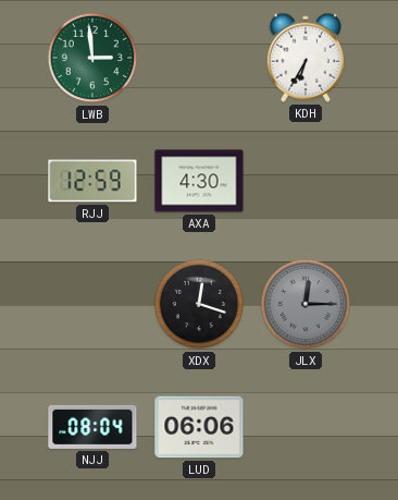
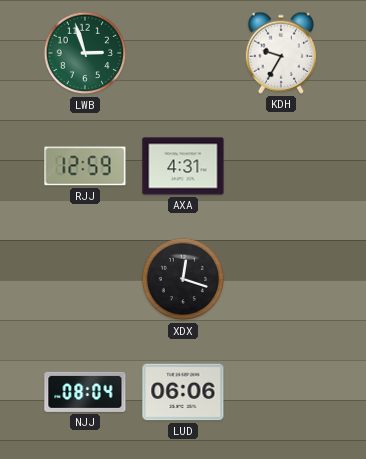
LWB: 2:59 -> 2:57 (85, 53)
KDH: 6:35 -> 9:35 (280, 53)
AXA: 4:30 -> 4:31 (183, 166)
JLX: 12:15 -> none (306, 304)
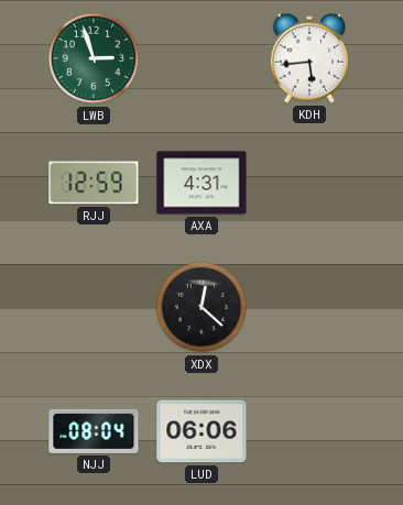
KDH: 9:35 -> 5:44 (308, 58)
XDX: 12:18 -> 12:22 (201, 307)
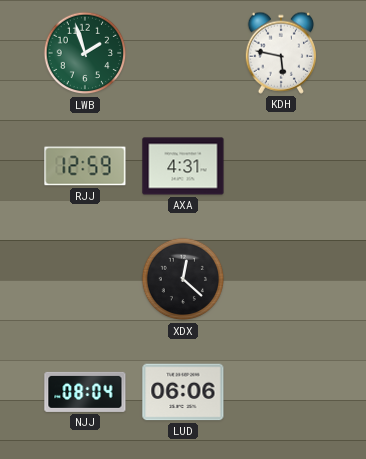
LWB: 2:57 -> 1:57 (85, 53)
KDH: 5:44 -> 5:47 (280, 53)
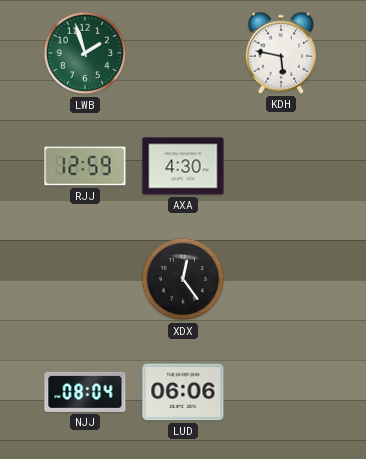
AXA: 4:31 -> 4:30 (183, 166)
XDX: 12:22 -> 12:24 (183, 279)
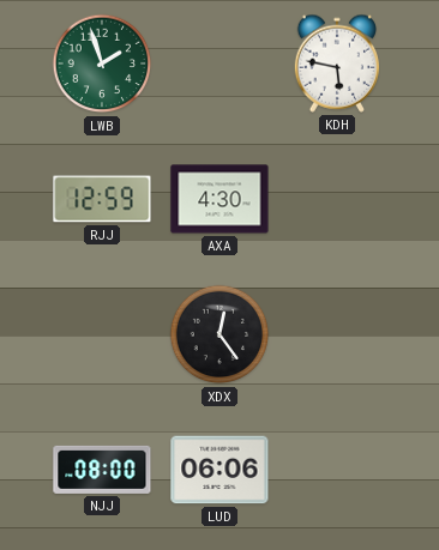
NJJ: 08:04 -> 08:00 (102, 470)
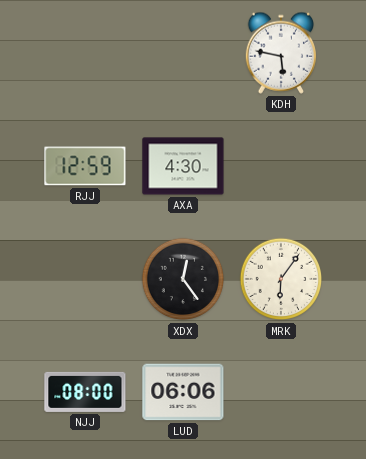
LWB: 1:57 -> none (102, 64)
MRK: none -> 6:06 (281, 279)
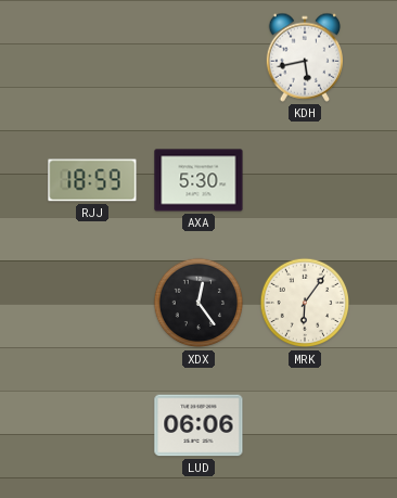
KDH: 5:47 -> 5:43 (304, 58)
RJJ: 12:59 -> 18:59 (92, 180)
AXA: 4:30 -> 5:30 (198, 180)
NJJ: 08:00 -> none (85, 392)
